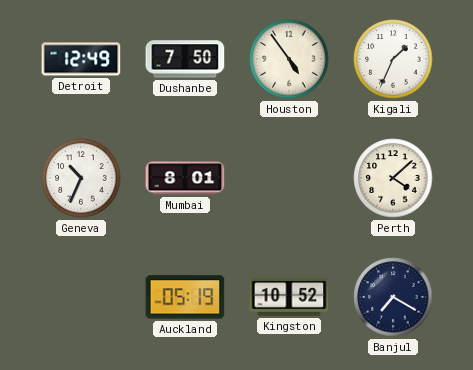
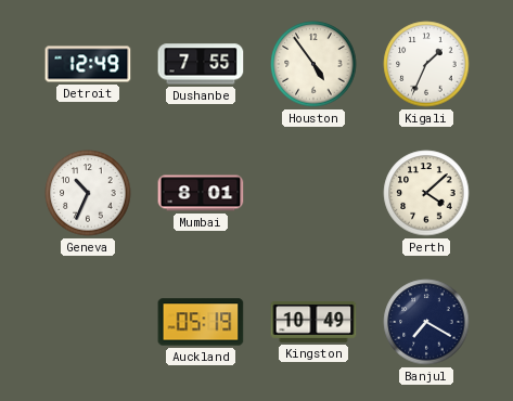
Dushanbe: 7:50 -> 7:55 (201, 64)
Kingston: 10:52 -> 10:49 (313, 323)
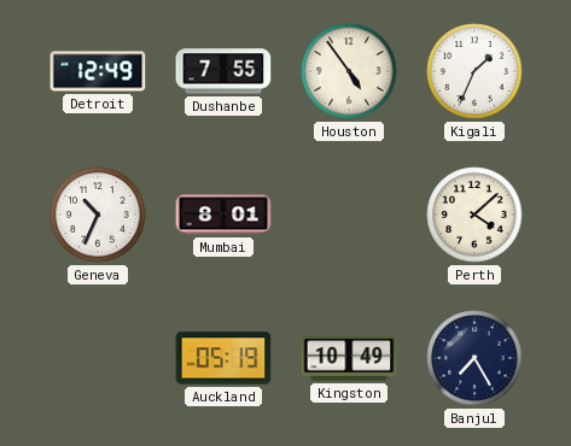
Banjul: 7:20 -> 7:25 (474, 358)
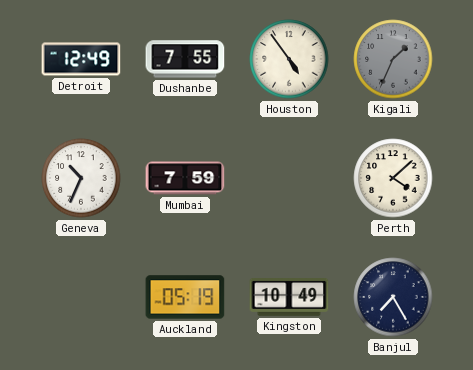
Kigali dial: white -> grey (393, 59)
Mumbai: 8:01 -> 7:59 (185, 178)
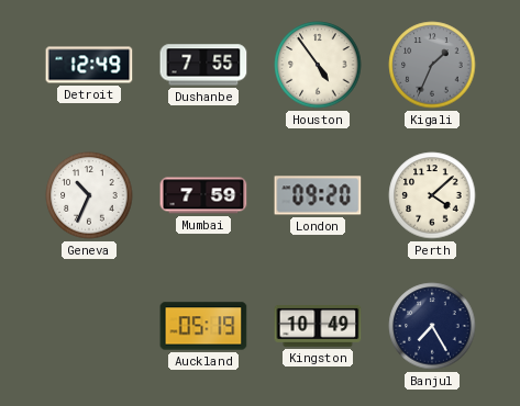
London: none -> 09:20 (318, 195)
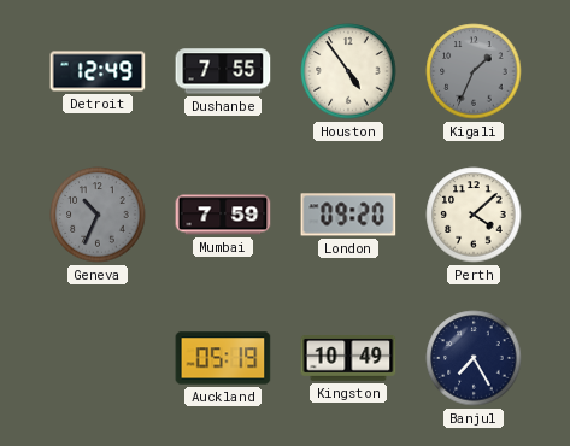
Geneva dial: white -> grey (98, 215)
